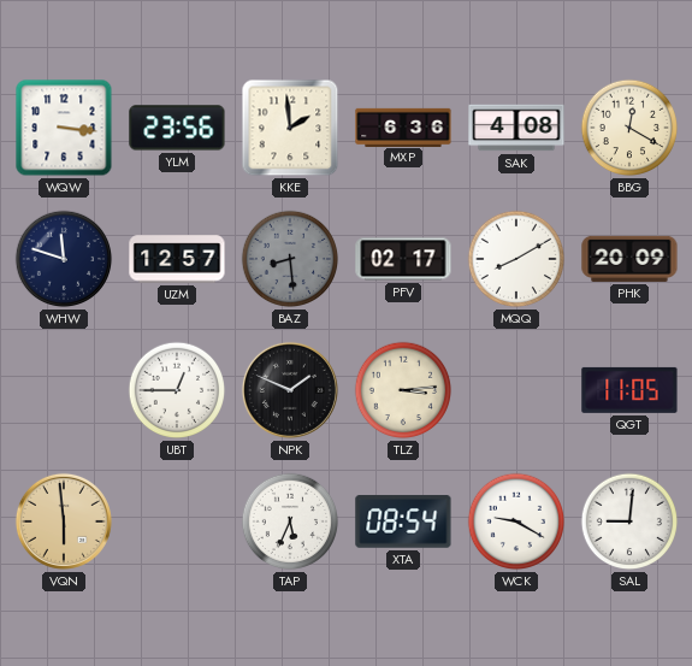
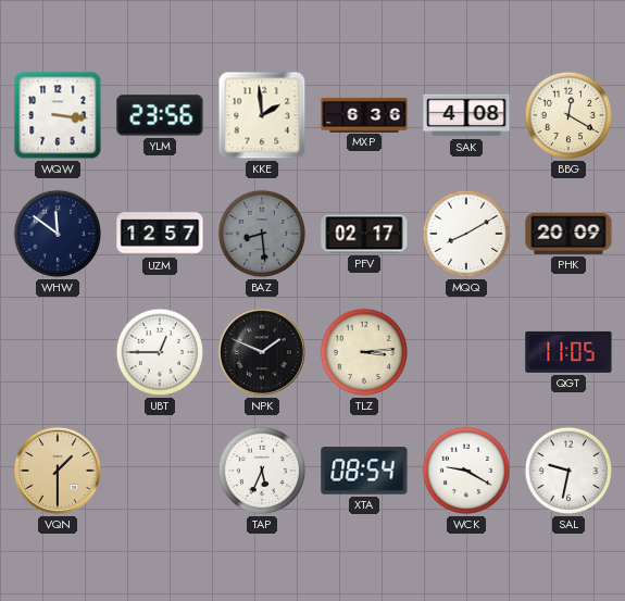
WHW: 11:48 -> 11:51 (58, 234)
VQN: 5:59 -> 1:30 (58, 471)
SAL: 9:01 -> 9:32 (568, 471)
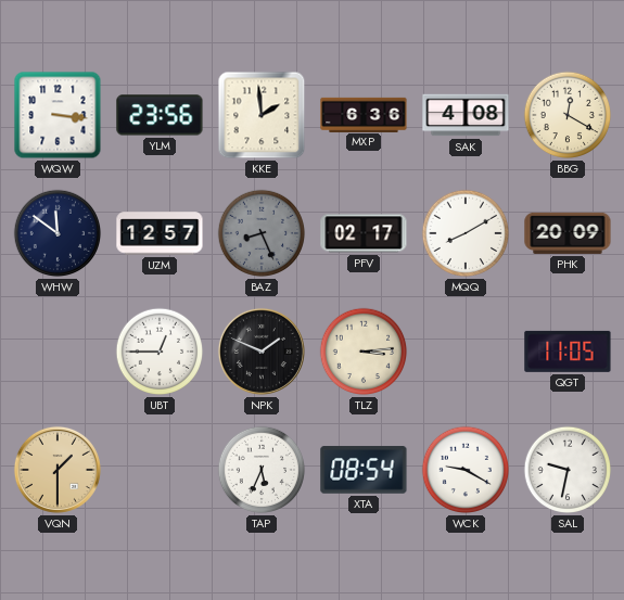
BAZ: 8:29 -> 8:26 (262, 233)
